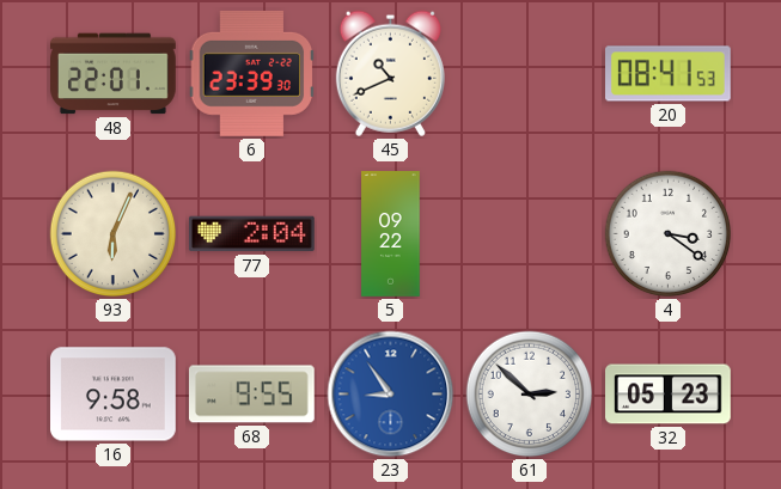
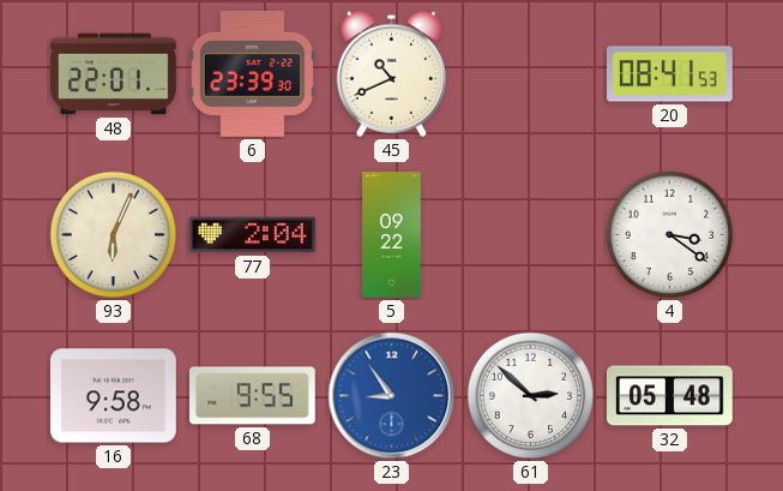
32: 05:23 -> 05:48 (670, 396)
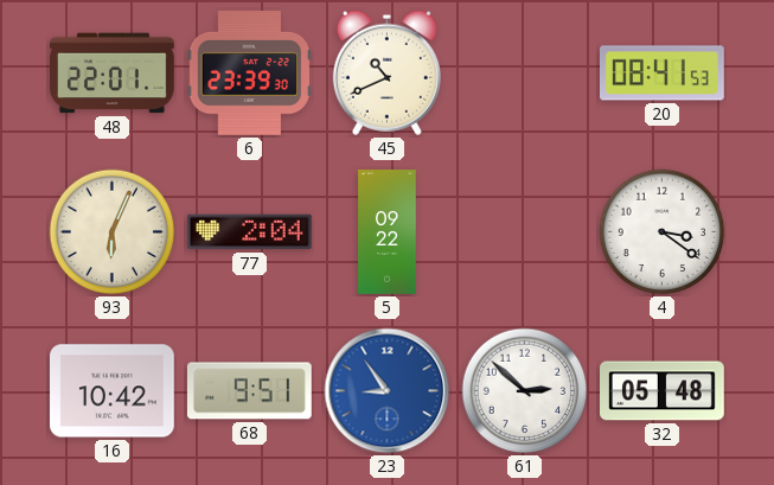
16: 9:58 -> 10:42 (113, 391)
68: 9:55 -> 9:51 (249, 391)
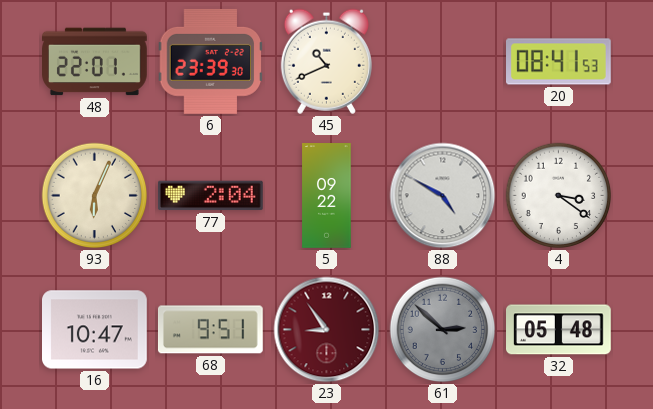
88: none -> 4:50 (443, 196)
16: 10:42 -> 10:47 (95, 330)
23 dial: blue -> burgundy (327, 330)
61 dial: white -> grey (443, 330)
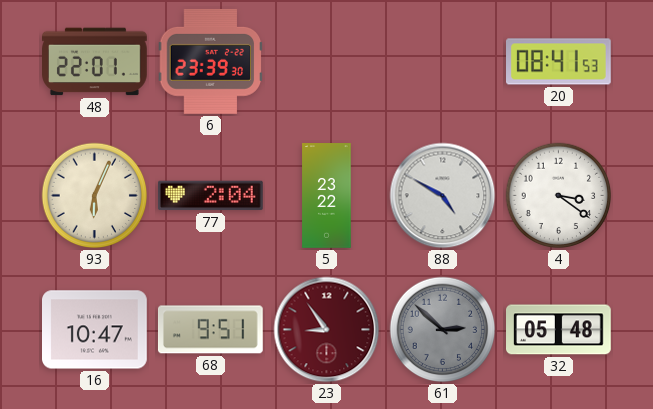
45: 10:41 -> none (326, 61)
5: 09:22 -> 23:22 (327, 196)
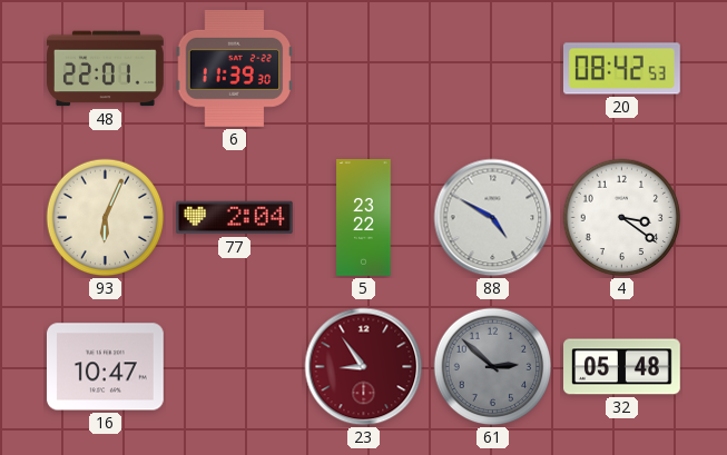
6: 23:39 -> 11:39 (235, 68)
20: 08:41 -> 08:42 (622, 69)
68: 9:51 -> none (210, 330)
